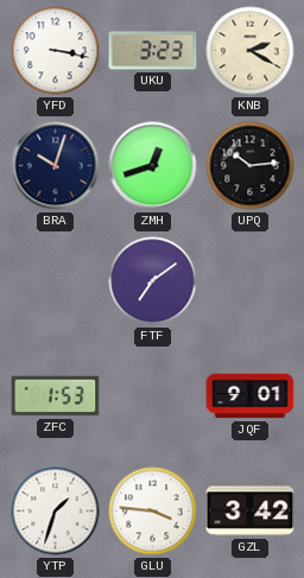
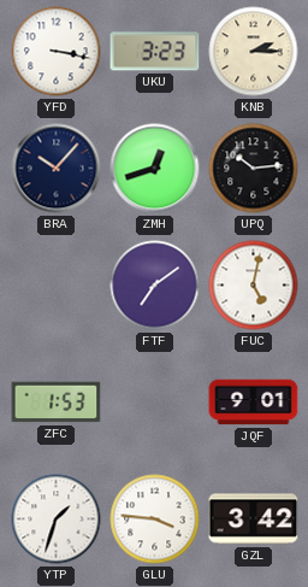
KNB: 2:20 -> 2:15 (254, 52)
BRA: 10:03 -> 10:07 (57, 169)
FUC: none -> 5:02 (254, 286)
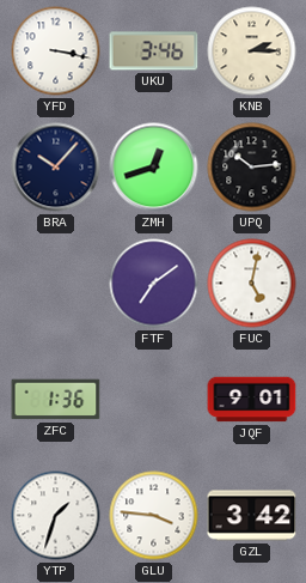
UKU: 3:23 -> 3:46 (154, 51)
ZFC: 1:53 -> 1:36 (56, 400)
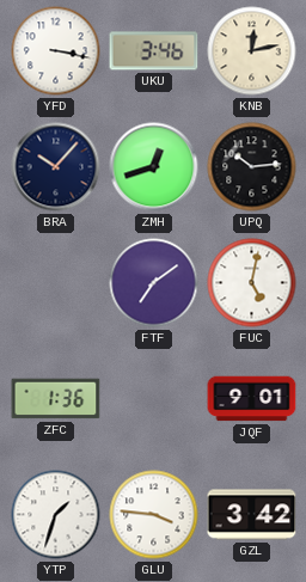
KNB: 2:15 -> 12:13 (252, 51)
